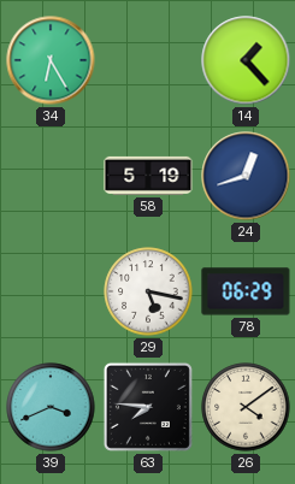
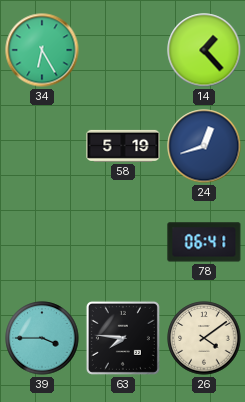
29: 5:17 -> none (148, 291)
78: 06:29 -> 06:41 (204, 242)
39: 3:41 -> 3:45 (42, 338)
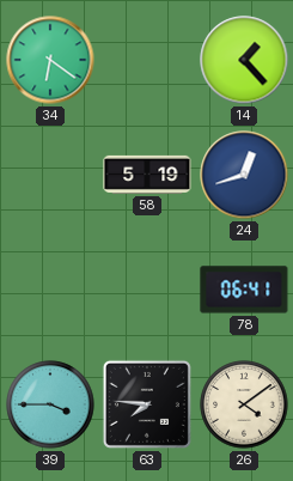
34: 6:25 -> 6:21 (50, 60)
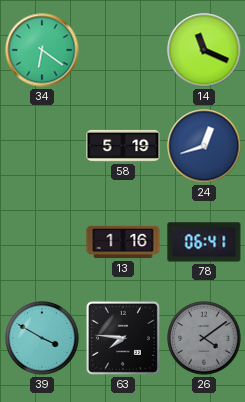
14: 1:23 -> 11:19 (204, 50)
13: none -> 1:16 (123, 242)
39: 3:45 -> 3:50 (42, 338)
26 dial: cream -> grey (204, 338)
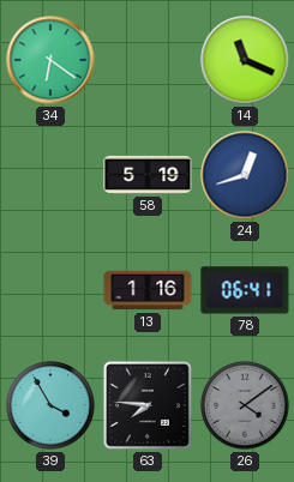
39: 3:50 -> 3:55 (50, 405)
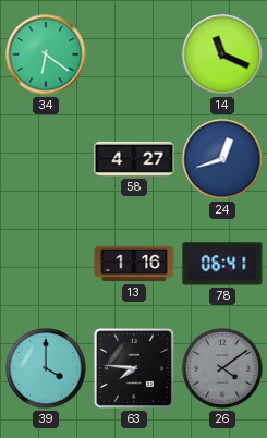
58: 5:19 -> 4:27 (134, 159)
39: 3:55 -> 4:00 (46, 368)
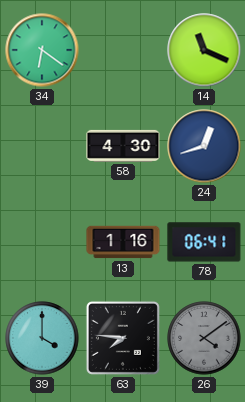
58: 4:27 -> 4:30 (123, 146)
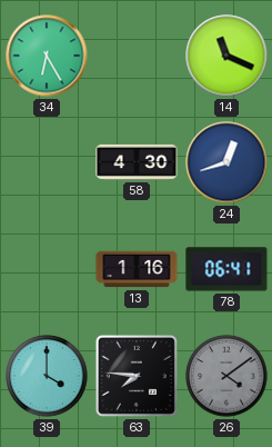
34: 6:21 -> 6:25 (47, 56)
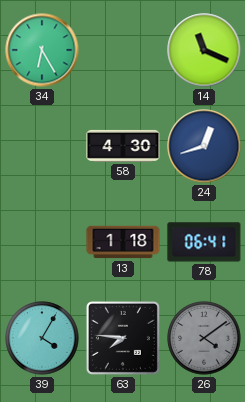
13: 1:16 -> 1:18 (123, 242)
39: 4:00 -> 4:05 (42, 338)
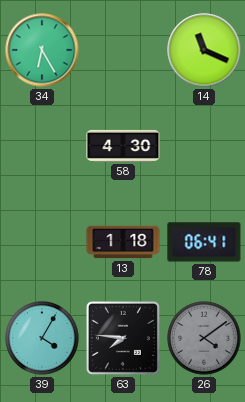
24: 12:42 -> none (204, 146)
